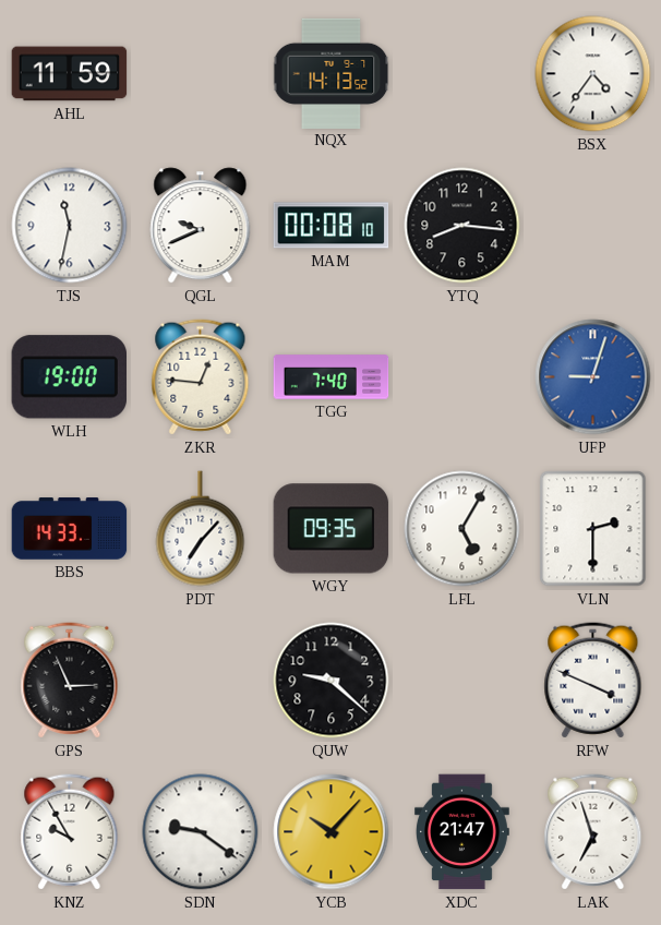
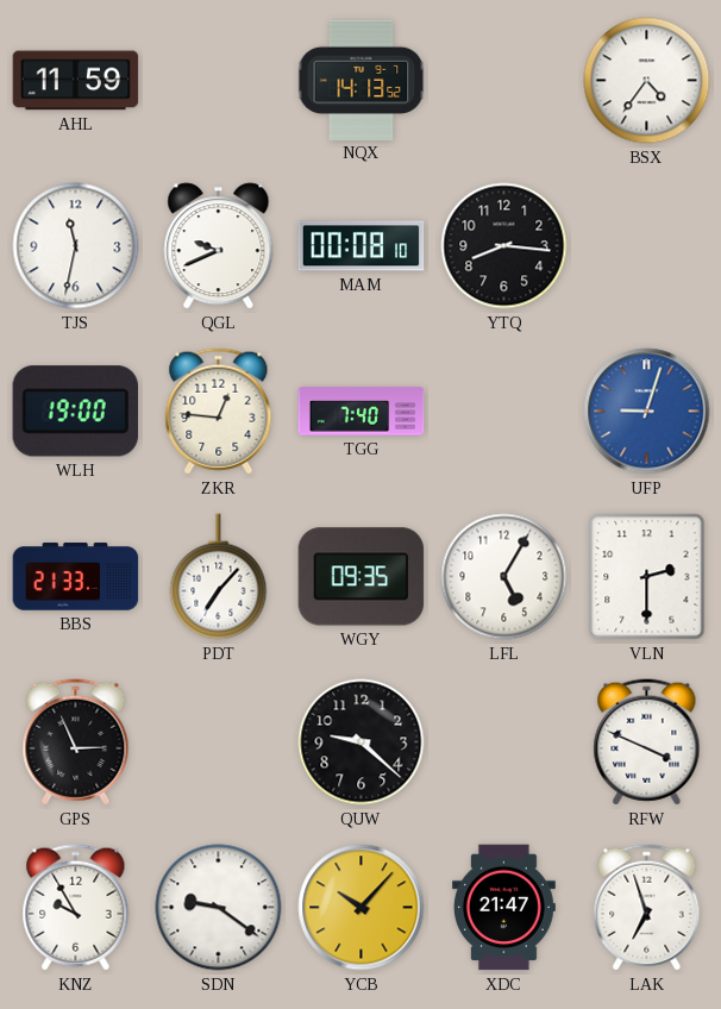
BBS: 14:33 -> 21:33 (76, 577)
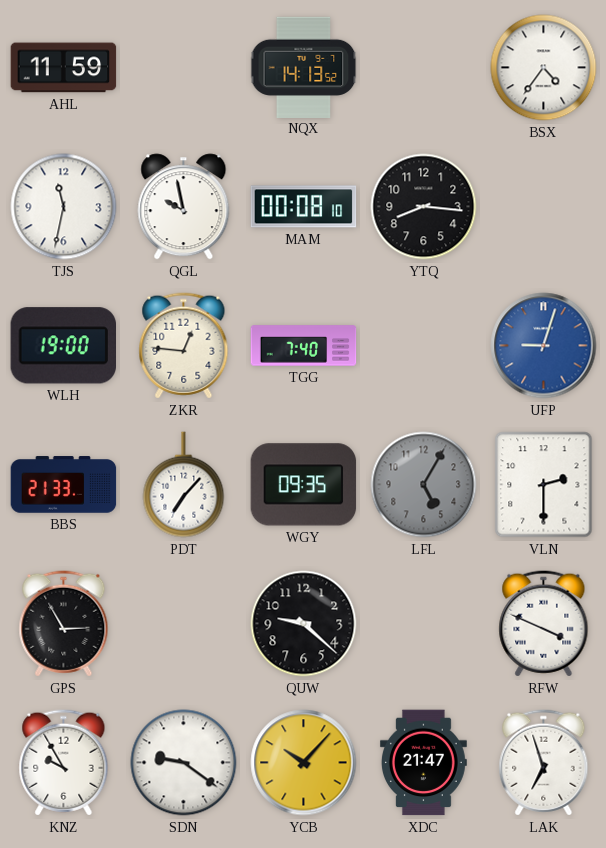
QGL: 9:41 -> 9:58 (184, 207)
LFL dial: white -> grey (424, 485)
GPS: 2:56 -> 2:55 (64, 624)
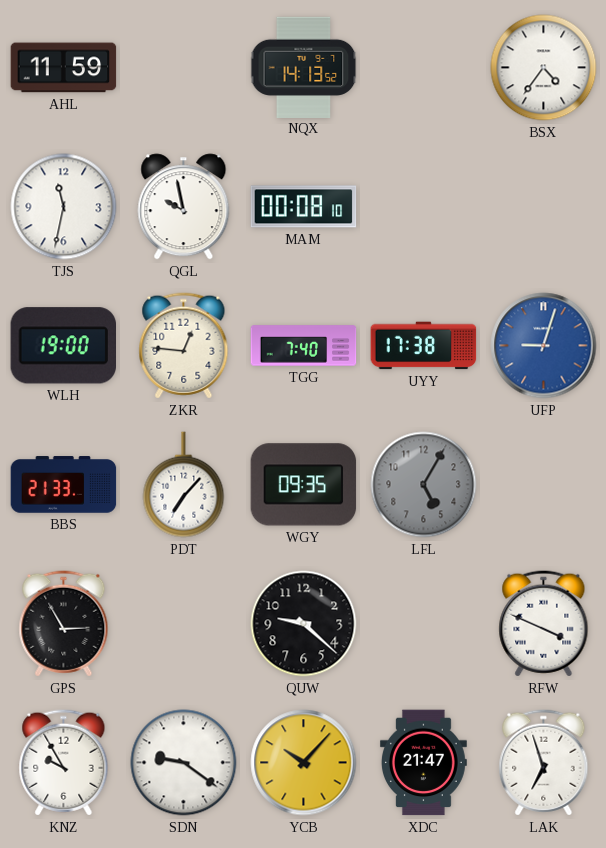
YTQ: 8:16 -> none (424, 207)
UYY: none -> 17:38 (424, 346)
VLN: 2:30 -> none (544, 485)
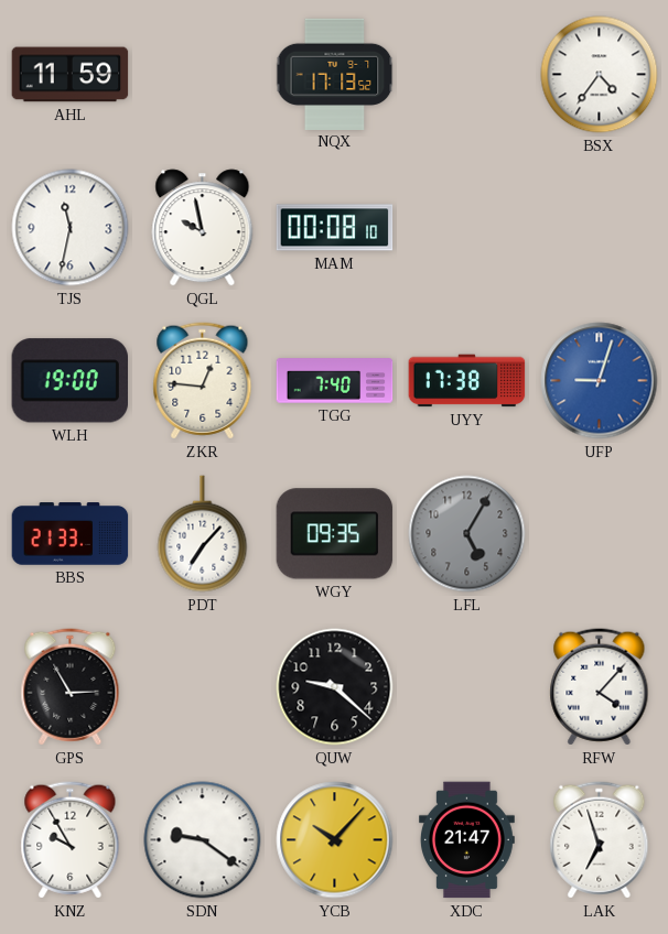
NQX: 14:13 -> 17:13 (335, 74)
RFW: 3:49 -> 4:07 (600, 687)
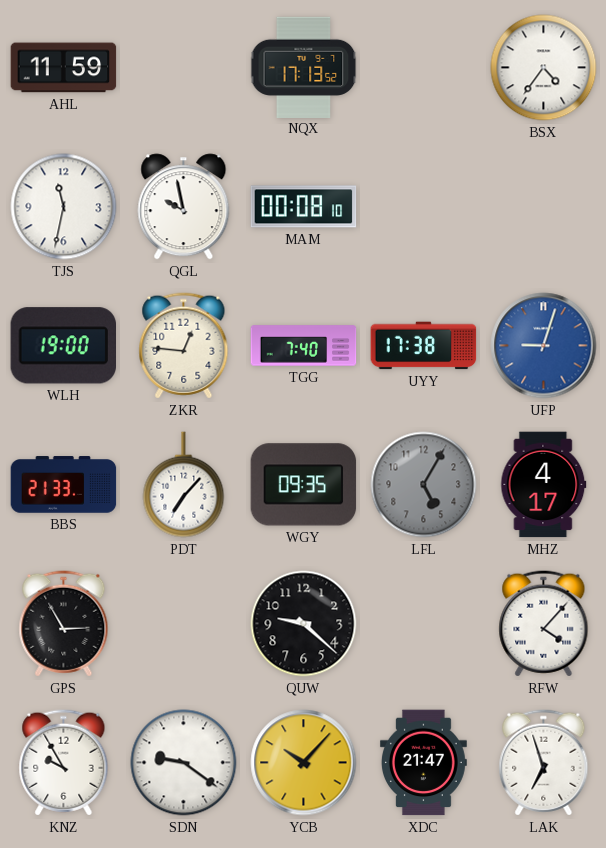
MHZ: none -> 4:17 (544, 485)
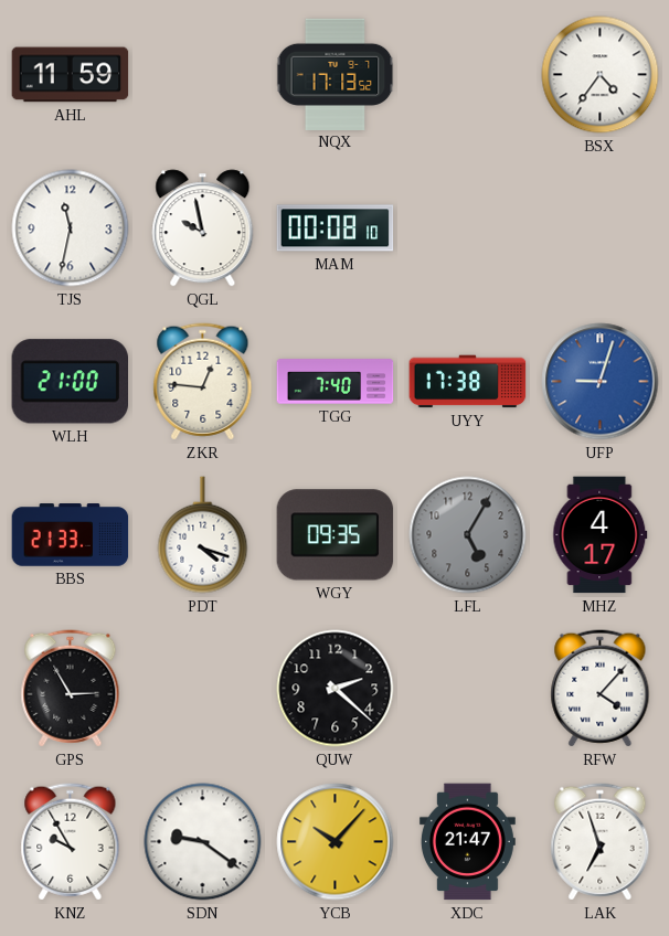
WLH: 19:00 -> 21:00 (70, 382)
PDT: 7:07 -> 4:18 (203, 535)
QUW: 9:22 -> 2:22 (336, 689)
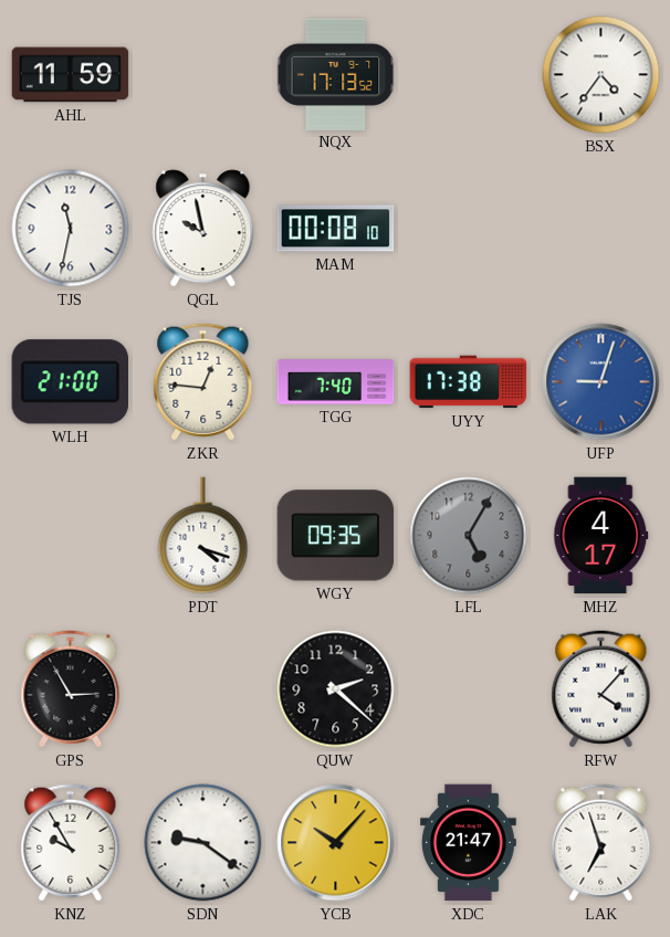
BBS: 21:33 -> none (71, 535)
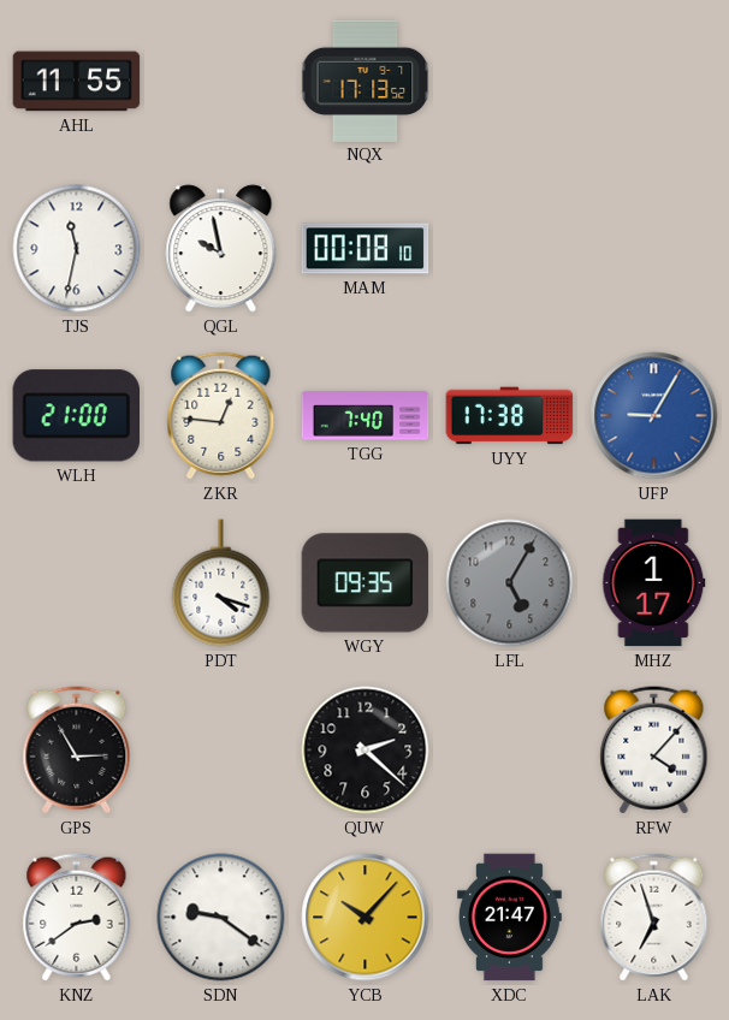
AHL: 11:59 -> 11:55 (77, 82)
BSX: 4:36 -> none (601, 75)
UFP: 9:03 -> 9:05 (654, 416)
MHZ: 4:17 -> 1:17 (654, 583)
KNZ: 9:55 -> 2:39 (77, 918)
